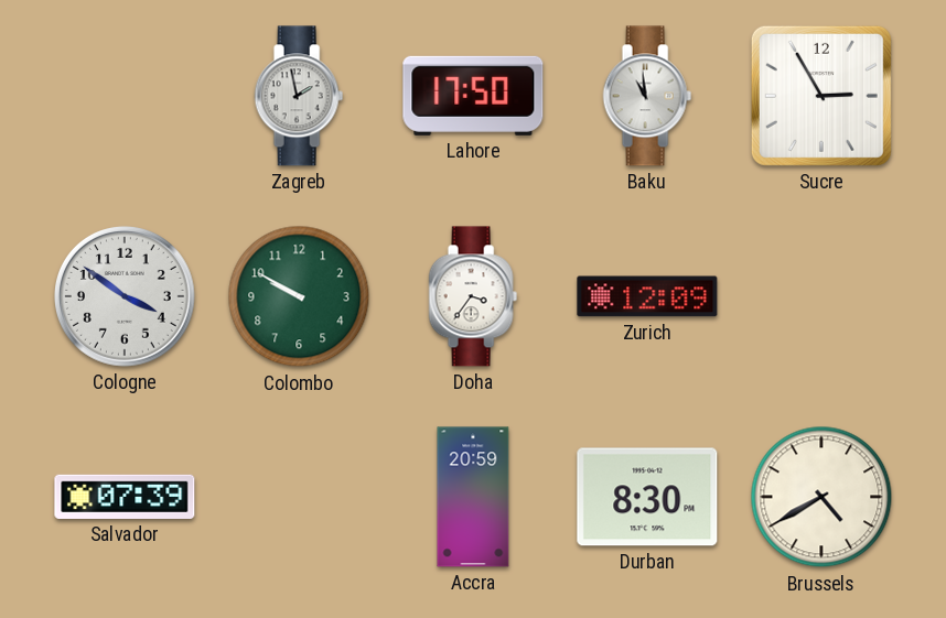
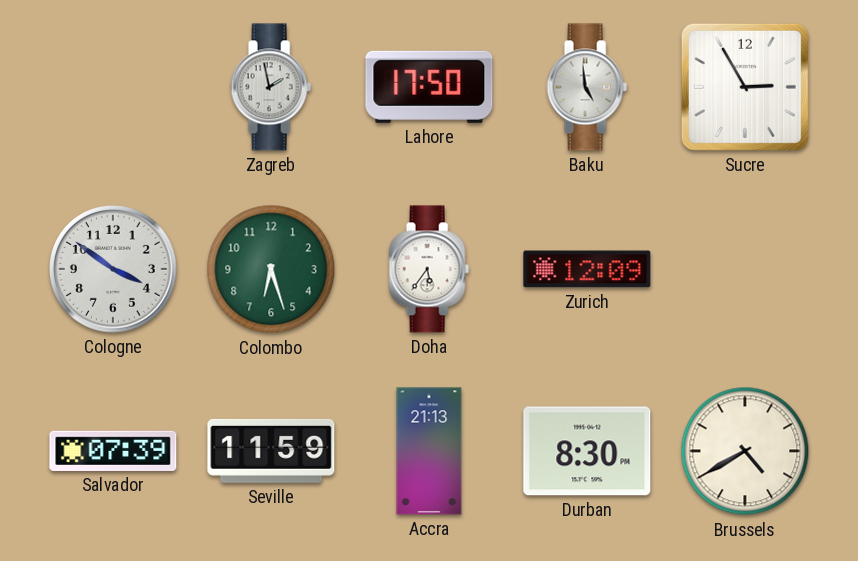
Baku: 10:59 -> 4:59 (587, 87)
Colombo: 9:50 -> 6:27 (271, 269)
Doha: 3:36 -> 5:36 (429, 269)
Seville: none -> 11:59 (271, 451)
Accra: 20:59 -> 21:13 (429, 451)
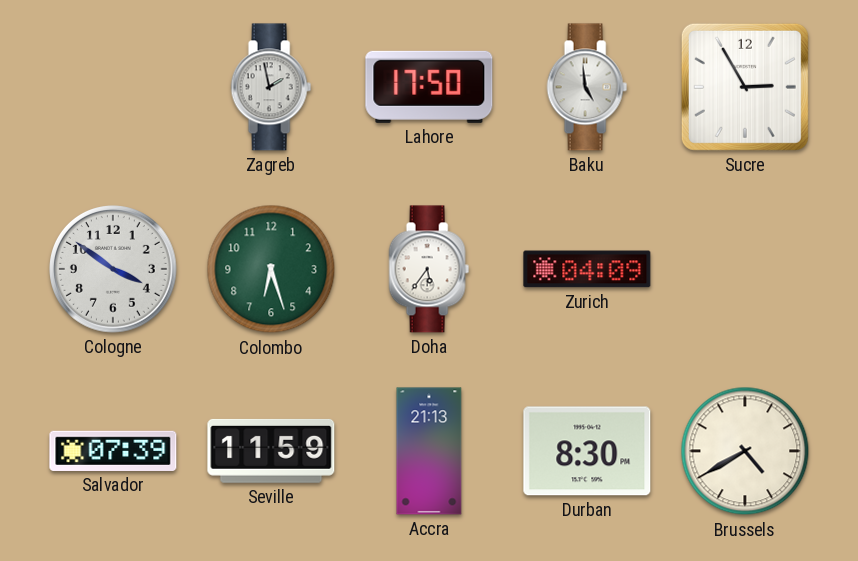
Zurich: 12:09 -> 04:09 (587, 269)
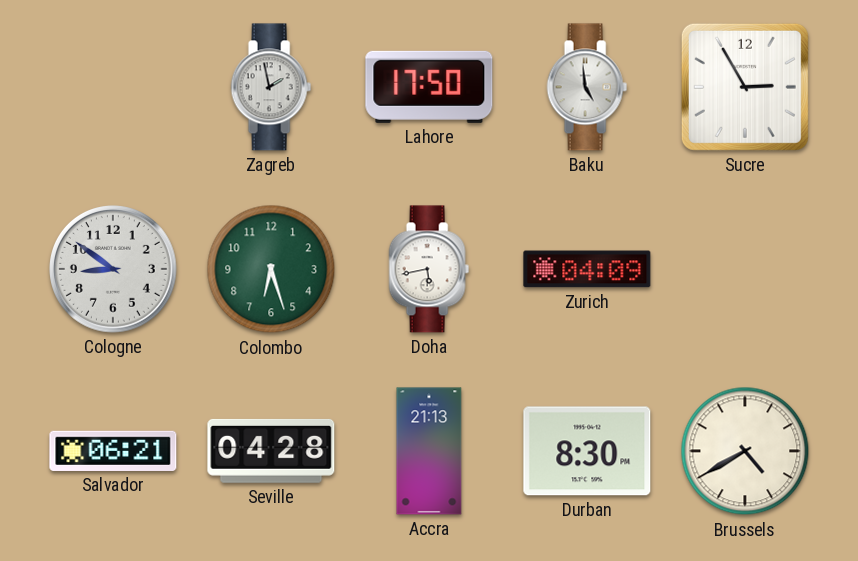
Cologne: 3:51 -> 8:51 (114, 270)
Doha: 5:36 -> 5:43 (429, 269)
Salvador: 07:39 -> 06:21 (113, 451)
Seville: 11:59 -> 04:28 (271, 451)
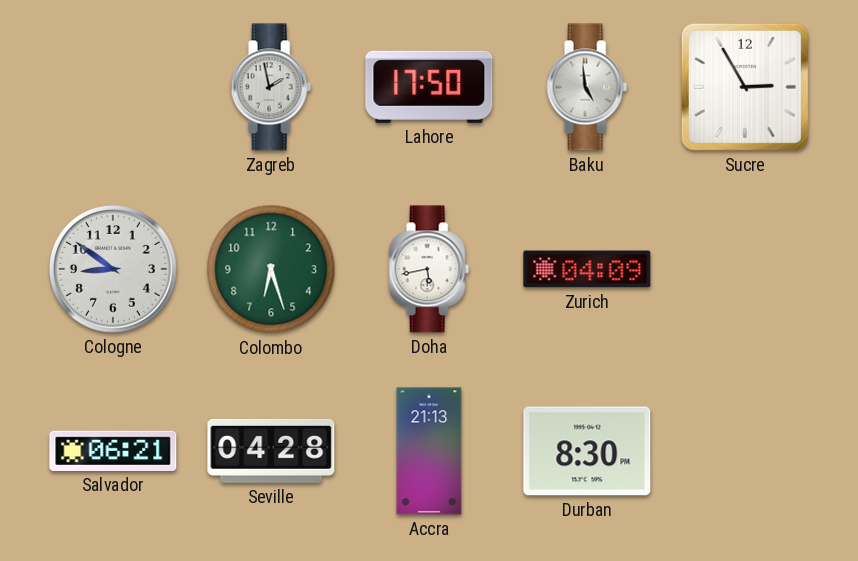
Brussels: 4:40 -> none (745, 451)
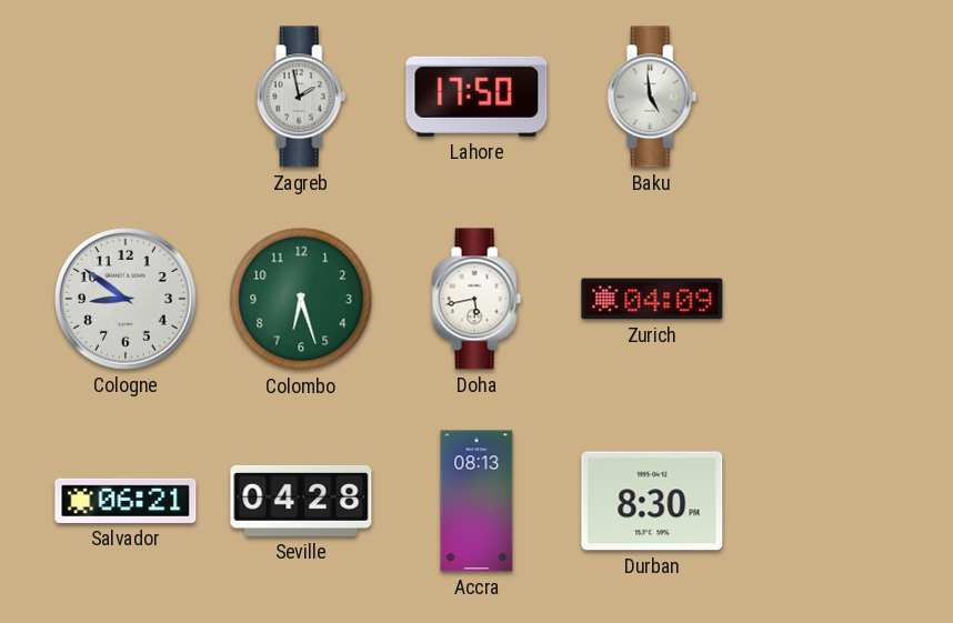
Sucre: 2:55 -> none (745, 87)
Accra: 21:13 -> 08:13 (476, 501)
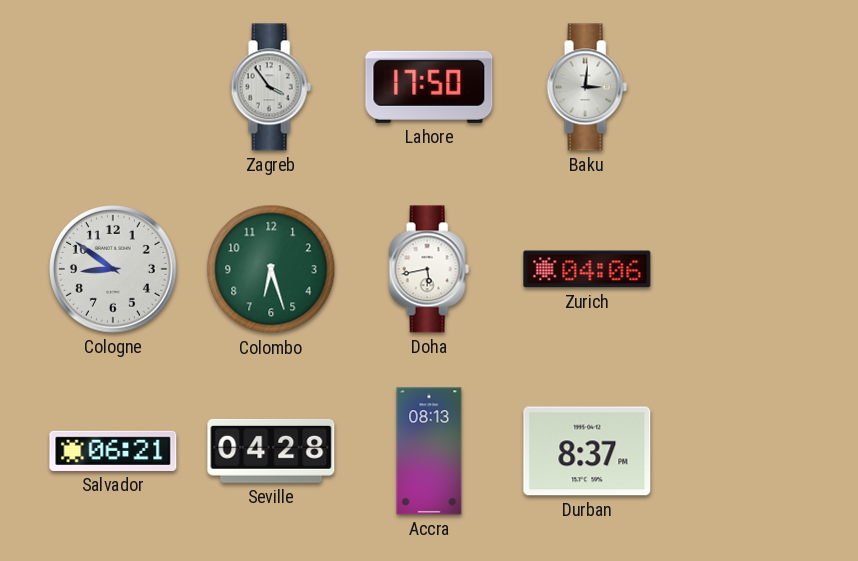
Zagreb: 1:58 -> 3:54 (271, 87)
Baku: 4:59 -> 3:01 (587, 87)
Zurich: 04:09 -> 04:06 (587, 269)
Durban: 8:30 -> 8:37 (587, 451)
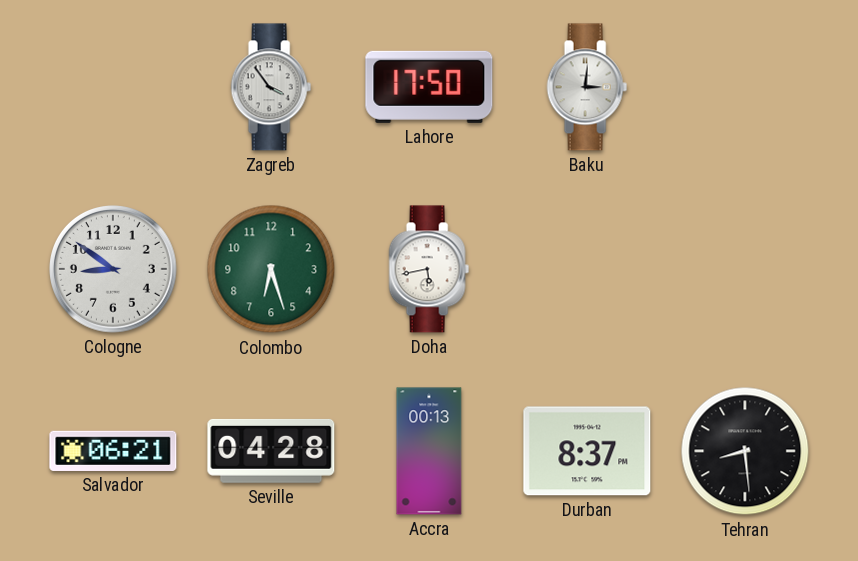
Zurich: 04:06 -> none (587, 269)
Accra: 08:13 -> 00:13 (429, 451)
Tehran: none -> 8:29 (745, 451)
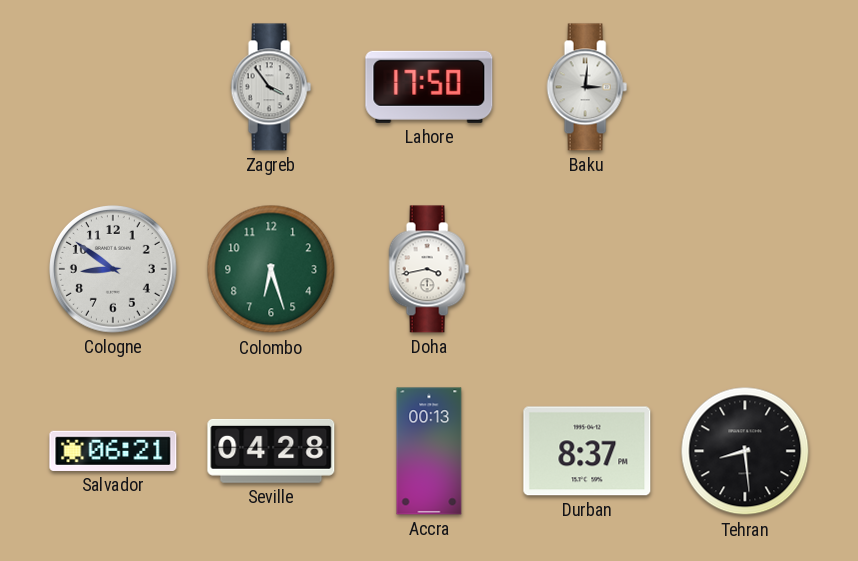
Doha: 5:43 -> 3:43 (429, 269)
